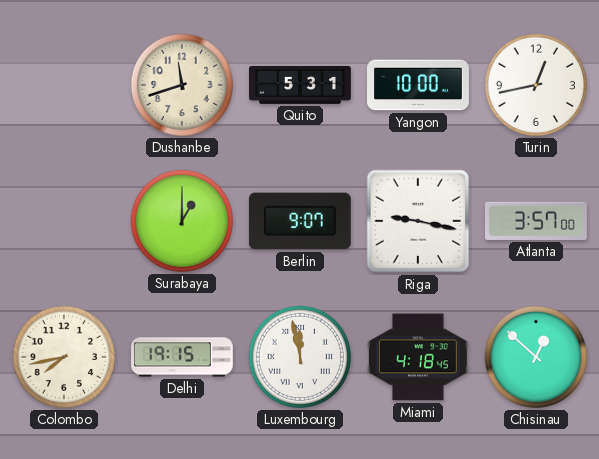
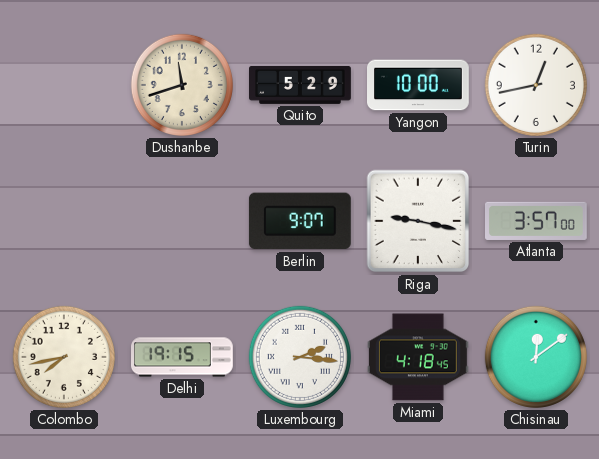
Quito: 5:31 -> 5:29 (300, 85)
Surabaya: 1:00 -> none (182, 221)
Luxembourg: 11:58 -> 2:16 (300, 357)
Chisinau: 12:52 -> 12:09 (536, 357)
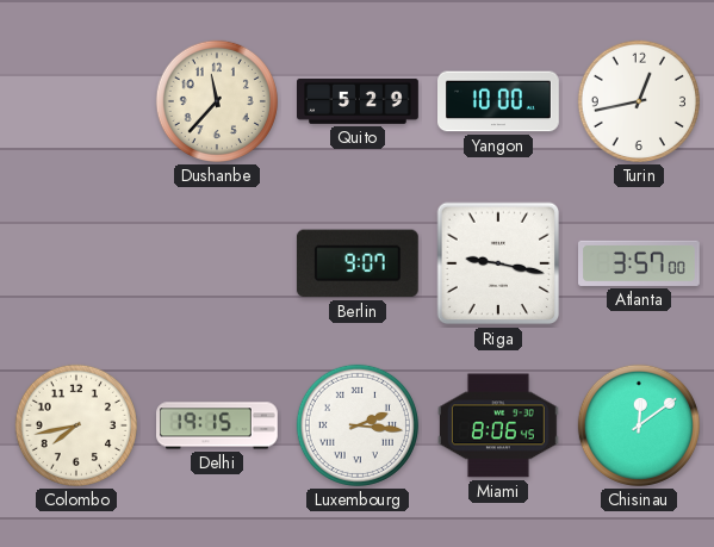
Dushanbe: 11:42 -> 11:37 (217, 101)
Miami: 4:18 -> 8:06 (498, 425)
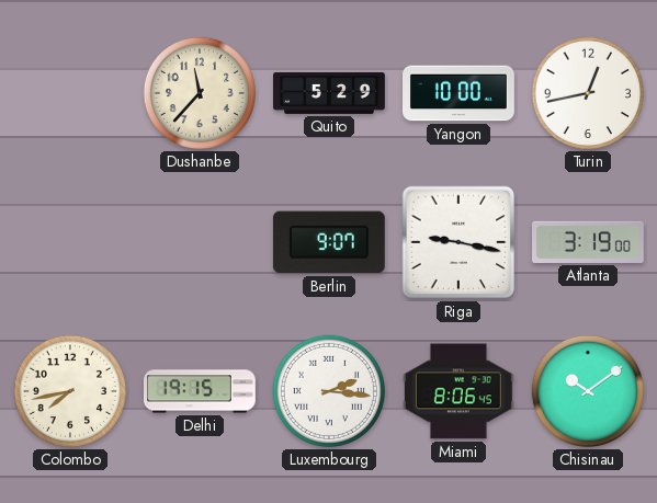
Atlanta: 3:57 -> 3:19 (589, 242)
Chisinau: 12:09 -> 10:09 (588, 391)
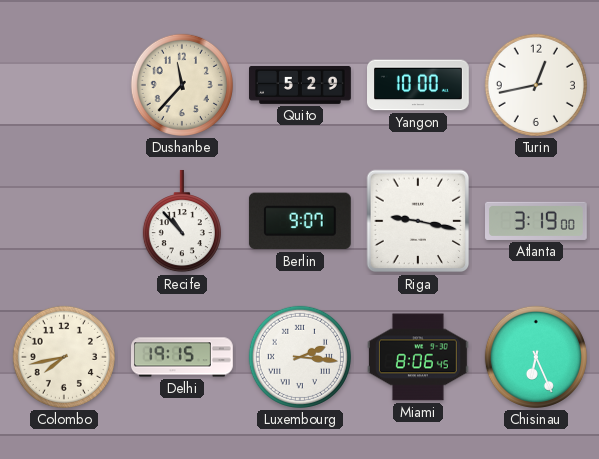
Recife: none -> 10:53 (182, 221)
Chisinau: 10:09 -> 6:26 (536, 357)
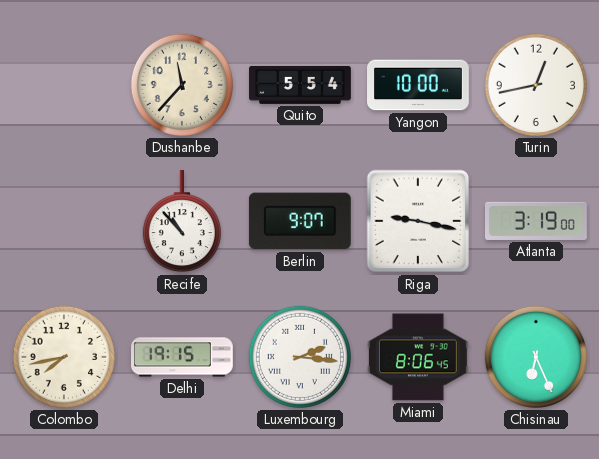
Quito: 5:29 -> 5:54 (300, 85)
